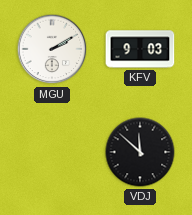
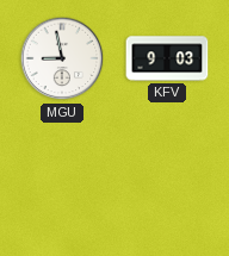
MGU: 2:10 -> 8:58 (62, 58)
VDJ: 11:52 -> none (140, 152)
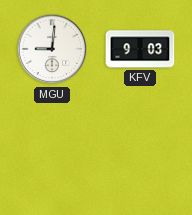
MGU: 8:58 -> 9:01 (52, 49)
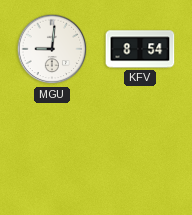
KFV: 9:03 -> 8:54 (140, 49)
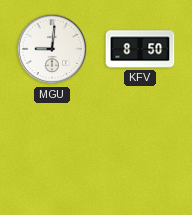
KFV: 8:54 -> 8:50 (140, 49)
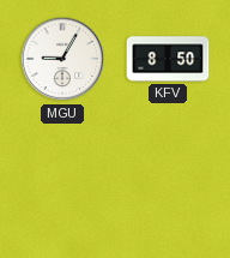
MGU: 9:01 -> 9:05 (62, 59)
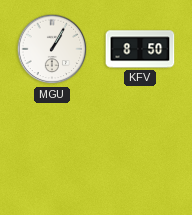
MGU: 9:05 -> 1:05 (52, 49)
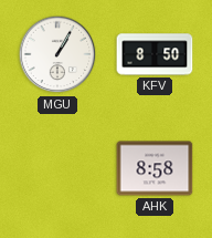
AHK: none -> 8:58 (155, 168)
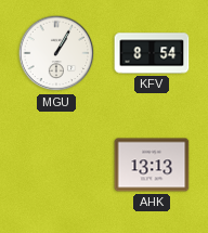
KFV: 8:50 -> 8:54 (152, 53)
AHK: 8:58 -> 13:13 (152, 165)
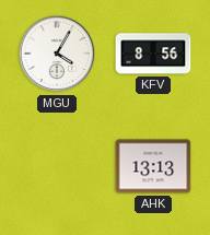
MGU: 1:05 -> 4:05 (57, 54)
KFV: 8:54 -> 8:56 (153, 54)
